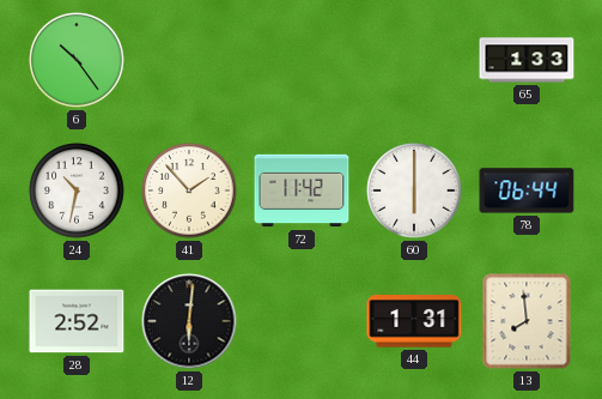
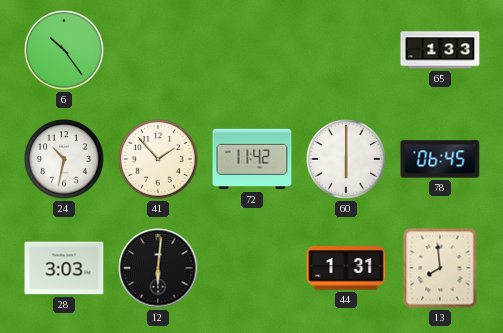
78: 06:44 -> 06:45 (440, 159)
28: 2:52 -> 3:03 (64, 268)
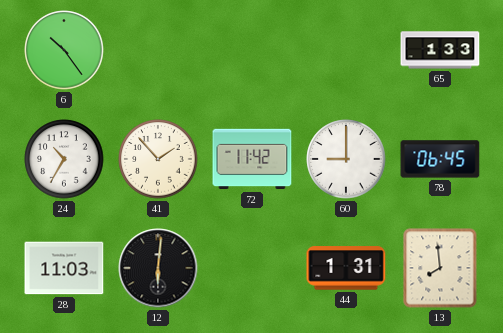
24: 10:32 -> 10:35 (64, 159)
60: 6:00 -> 9:00 (346, 159)
28: 3:03 -> 11:03 (64, 268)
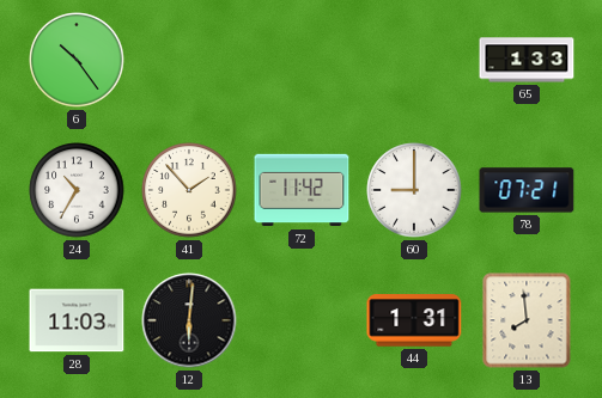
78: 06:45 -> 07:21 (527, 190)
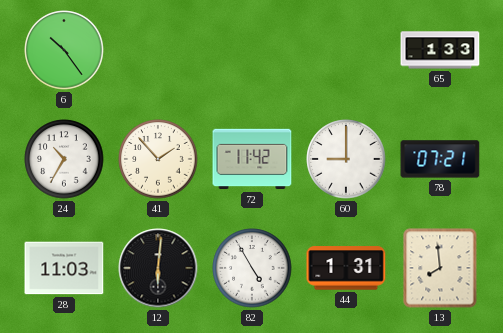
82: none -> 4:55 (252, 268)
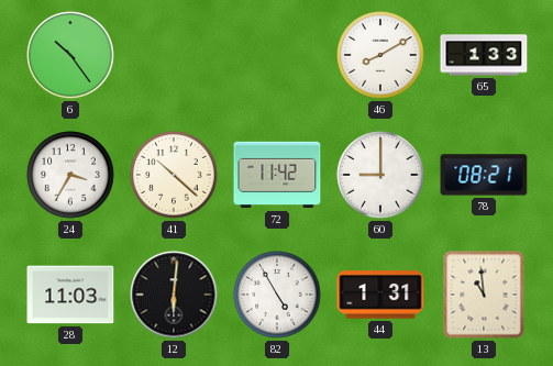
46: none -> 8:10 (380, 55)
24: 10:35 -> 3:35 (70, 175)
41: 1:53 -> 10:22 (174, 175)
78: 07:21 -> 08:21 (484, 175)
13: 7:59 -> 10:59 (484, 295)
